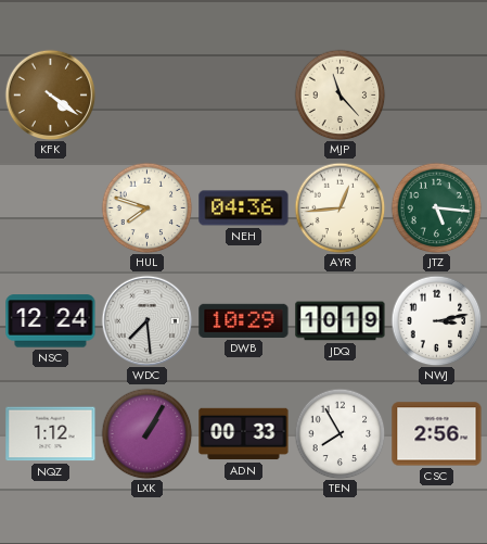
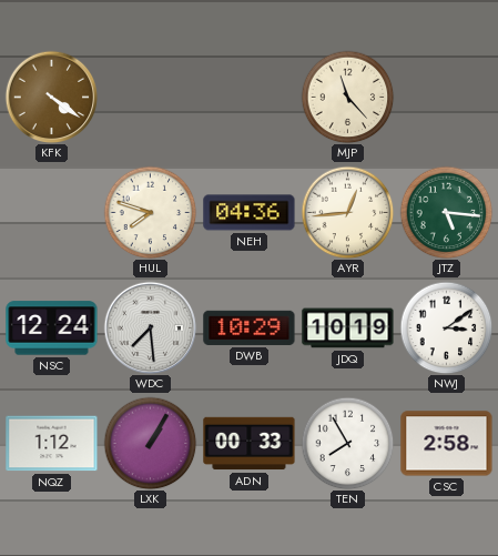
NWJ: 3:13 -> 3:09 (446, 327)
CSC: 2:56 -> 2:58 (447, 444)
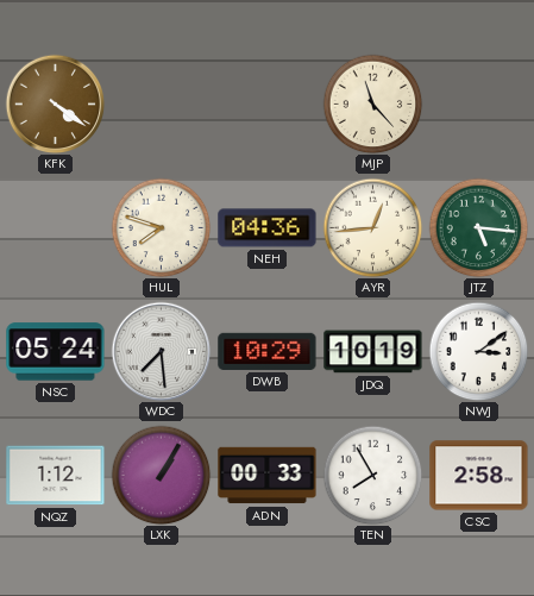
NSC: 12:24 -> 05:24 (56, 352)
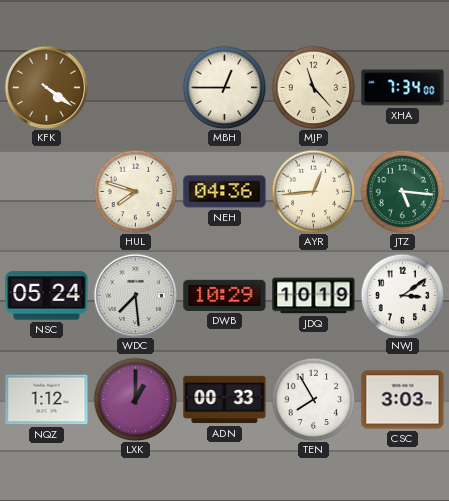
MBH: none -> 12:45 (224, 87)
XHA: none -> 7:34 (403, 88)
LXK: 1:05 -> 1:00 (135, 399)
CSC: 2:58 -> 3:03 (403, 400)
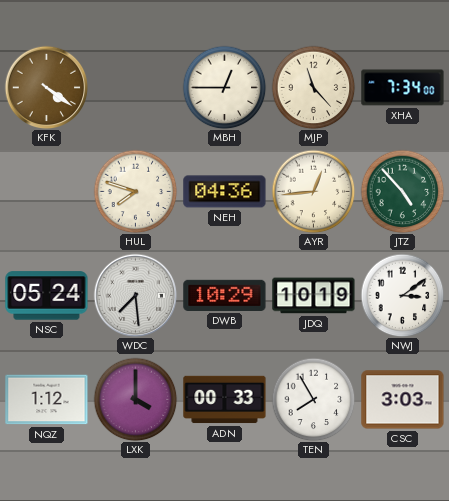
JTZ: 5:16 -> 4:53 (402, 191)
LXK: 1:00 -> 4:00 (135, 399)
